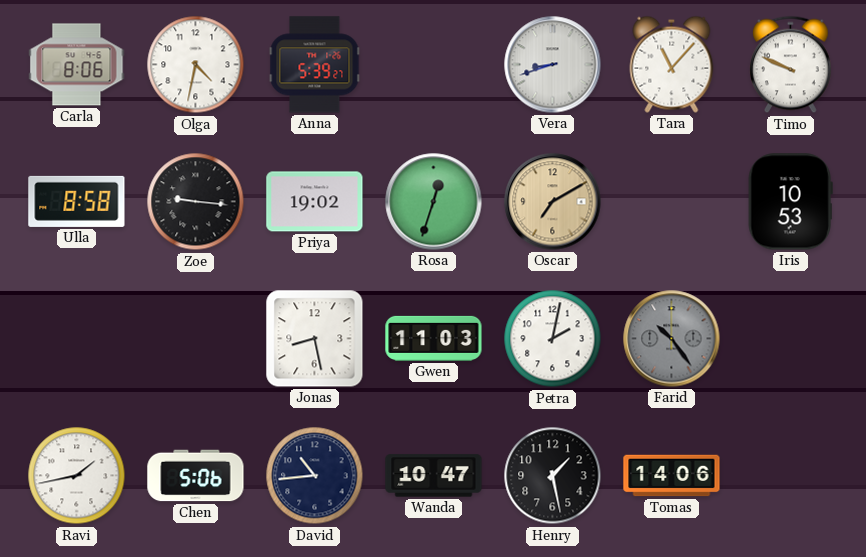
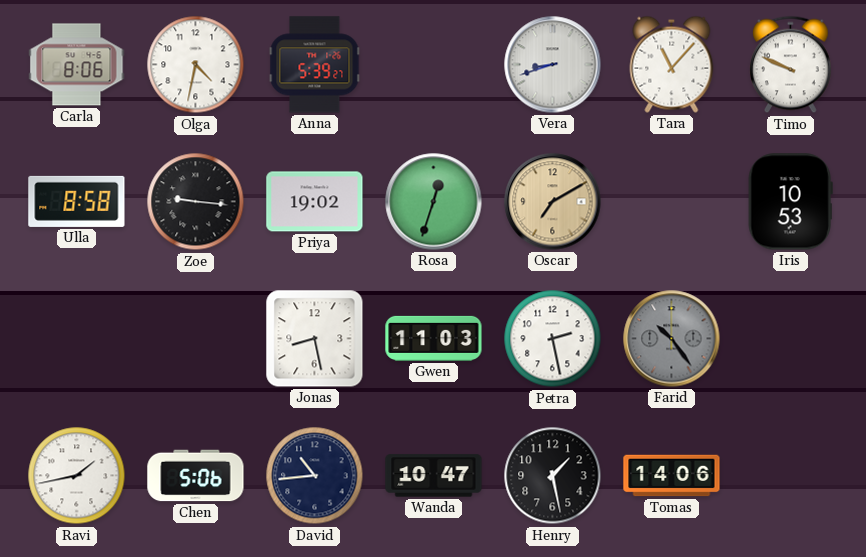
Petra: 2:02 -> 2:28 (553, 339)
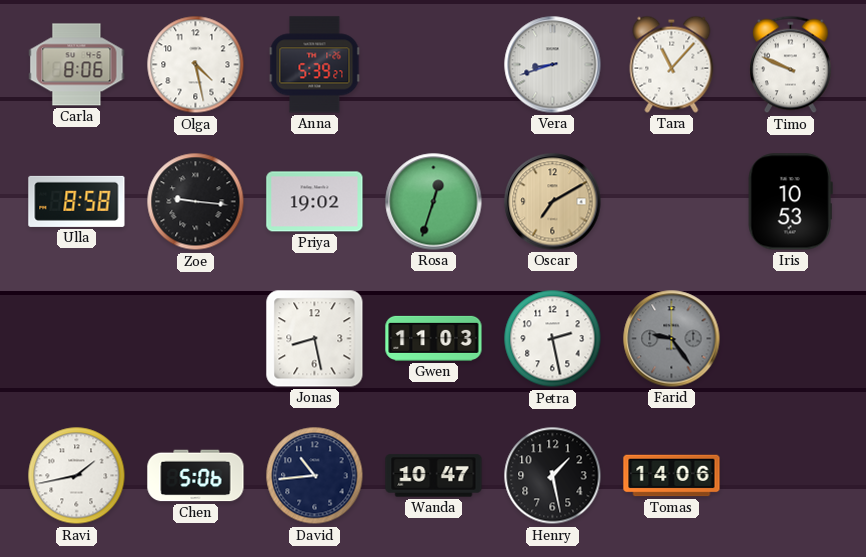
Olga: 4:32 -> 4:28 (196, 65)
Farid: 10:24 -> 9:24 (672, 339)
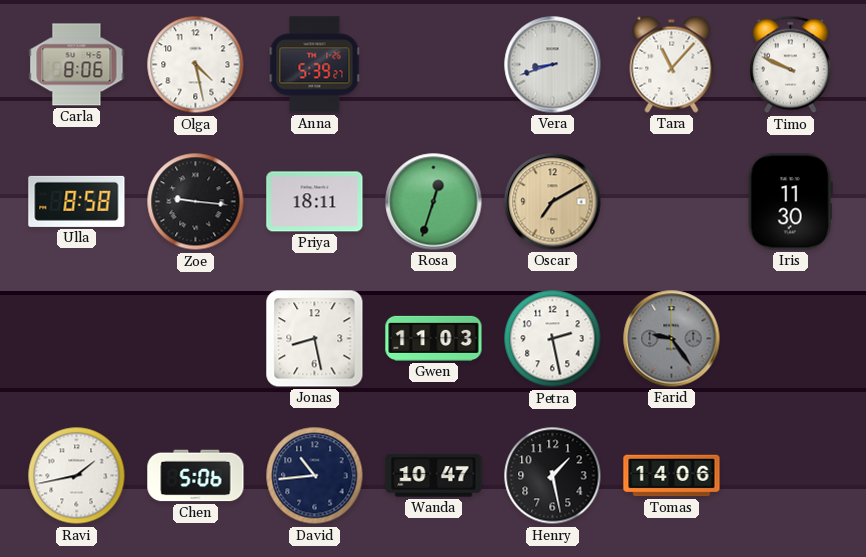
Priya: 19:02 -> 18:11 (315, 202)
Iris: 10:53 -> 11:30 (790, 202)
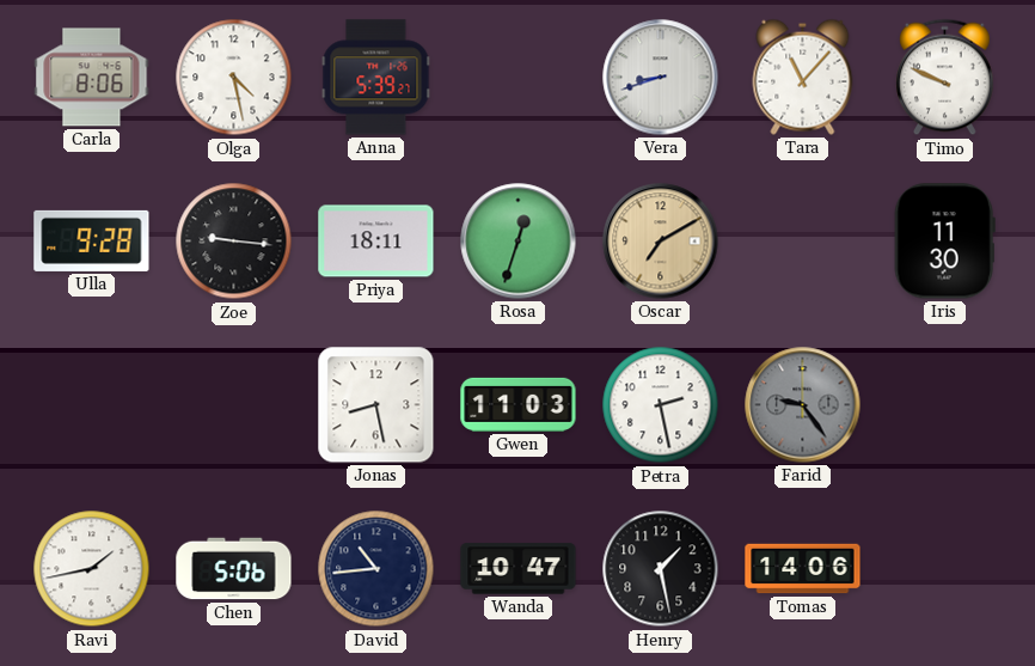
Ulla: 8:58 -> 9:28 (92, 240)
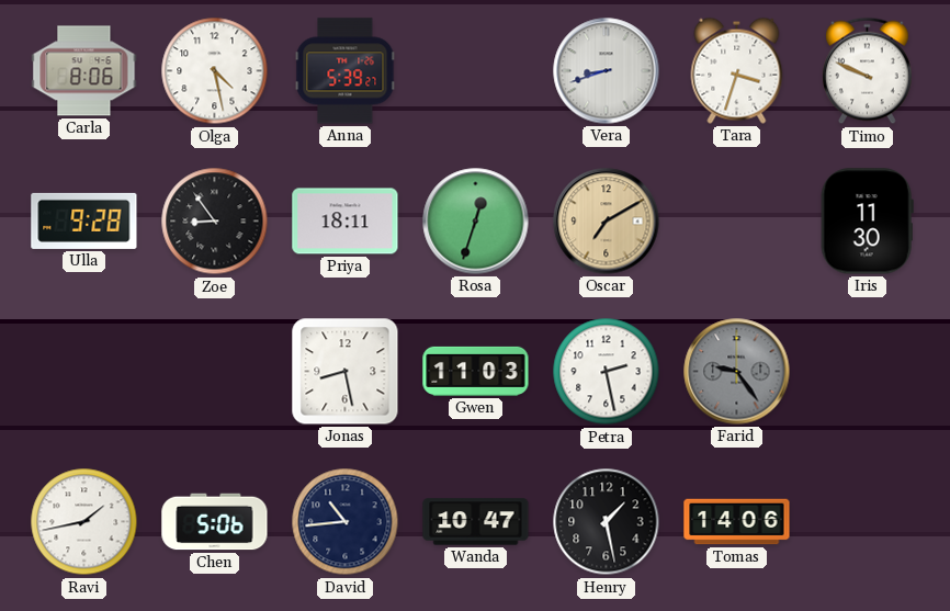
Tara: 11:07 -> 3:33 (737, 70)
Zoe: 9:16 -> 8:54 (215, 222)
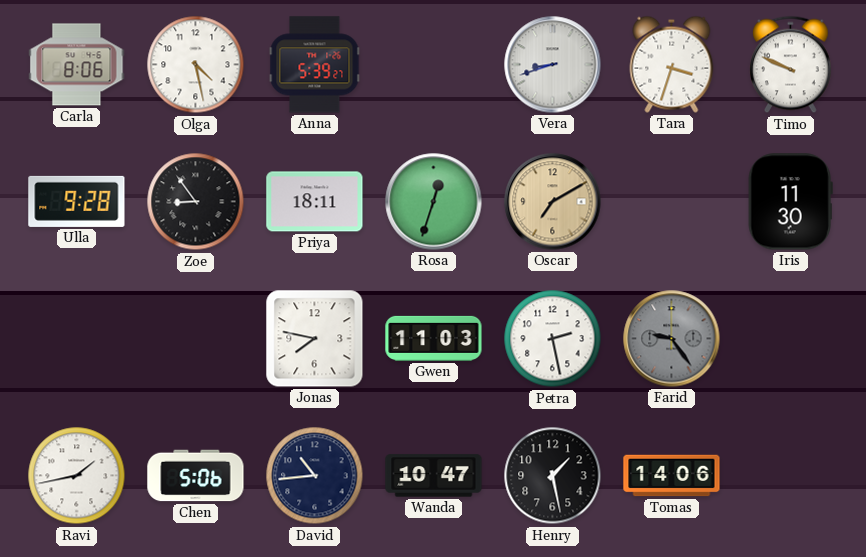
Jonas: 8:28 -> 7:47 (315, 339)
